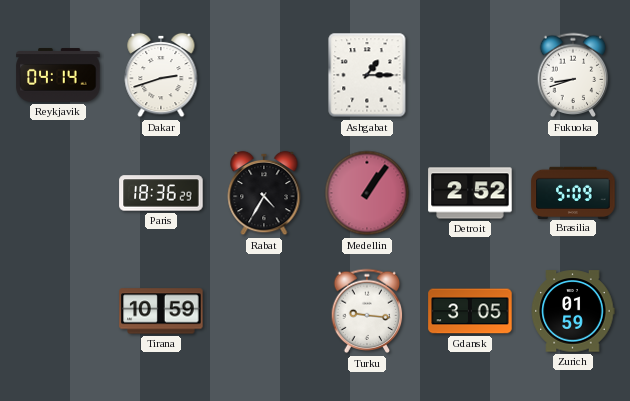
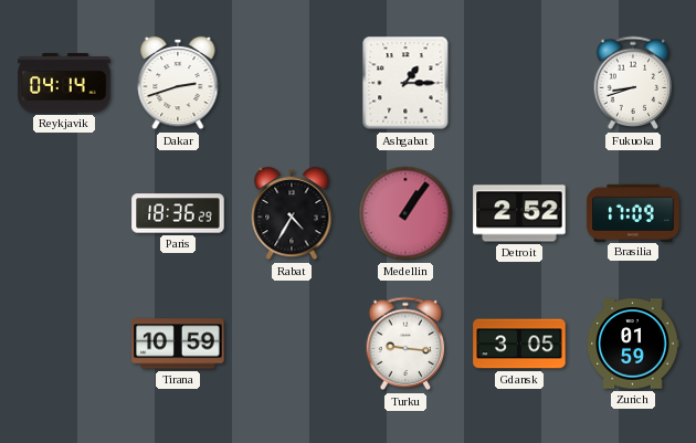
Brasilia: 5:09 -> 17:09 (633, 212)
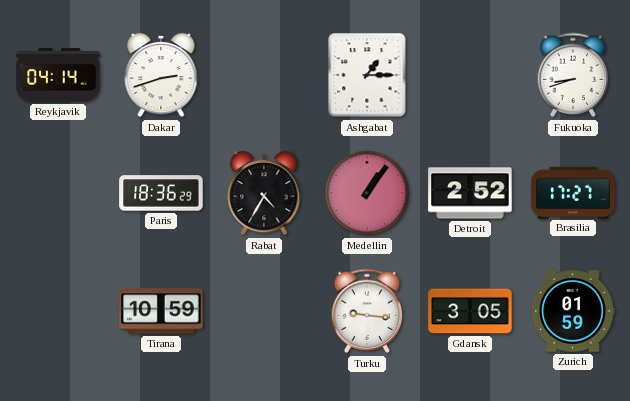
Brasilia: 17:09 -> 17:27 (573, 192)
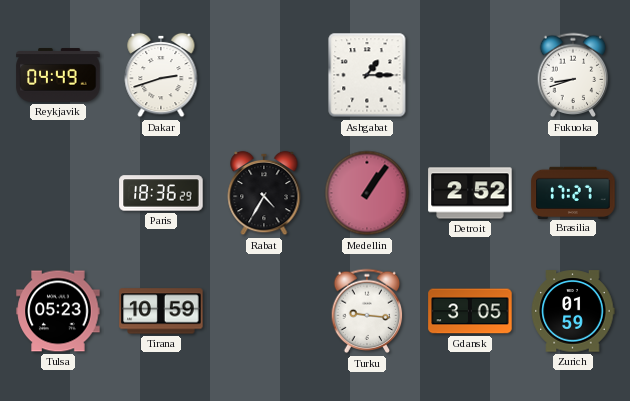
Reykjavik: 04:14 -> 04:49 (58, 75)
Tulsa: none -> 05:23 (58, 311)
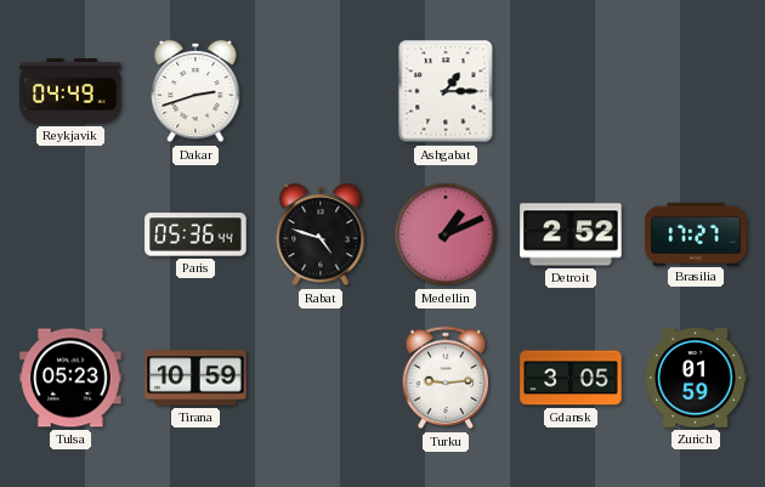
Fukuoka: 8:42 -> none (573, 75)
Paris: 18:36 -> 05:36 (195, 234)
Rabat: 4:35 -> 4:48 (321, 234)
Medellin: 1:06 -> 1:11 (446, 234)
Turku: 9:16 -> 9:14 (446, 378)
